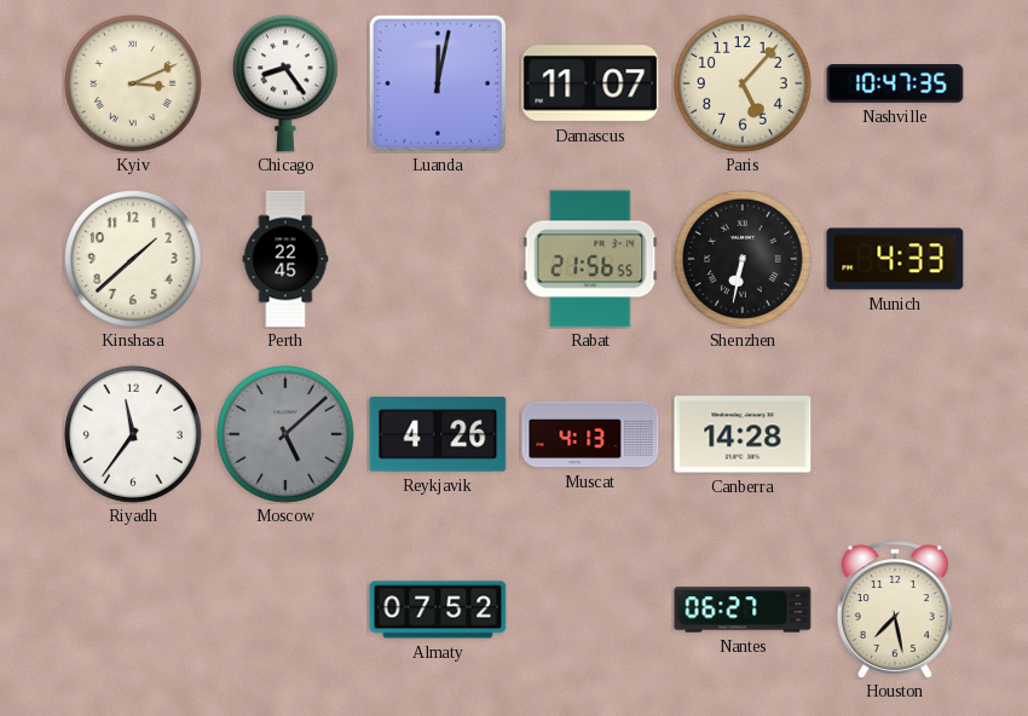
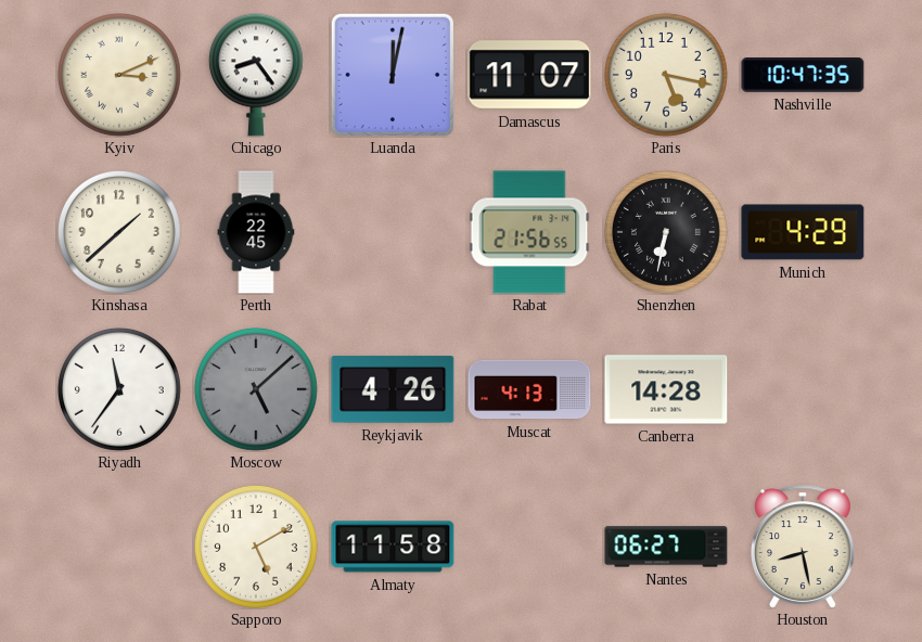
Paris: 5:07 -> 5:17 (666, 75)
Munich: 4:33 -> 4:29 (803, 232)
Sapporo: none -> 5:10 (256, 547)
Almaty: 07:52 -> 11:58 (393, 547)
Houston: 7:28 -> 8:28 (803, 547)
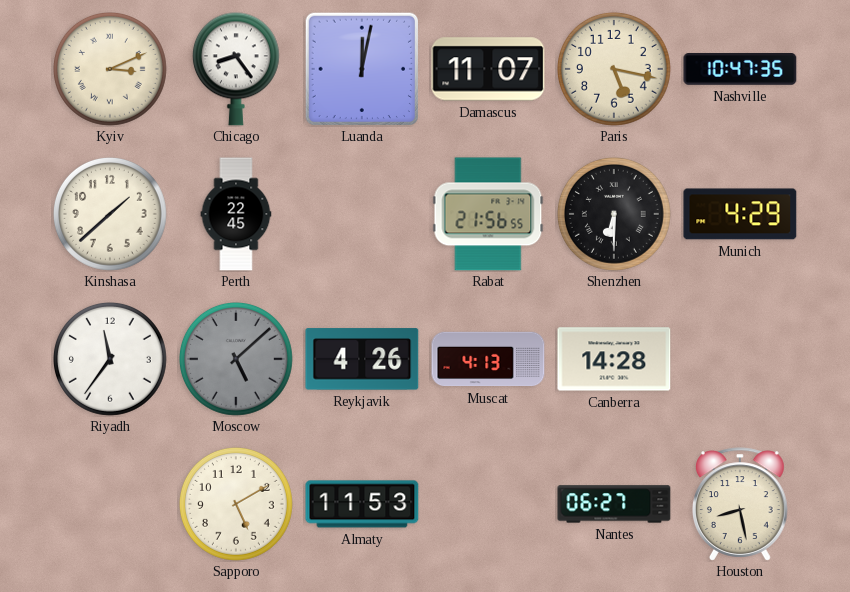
Shenzhen: 6:32 -> 6:30 (614, 214)
Almaty: 11:58 -> 11:53 (362, 504)
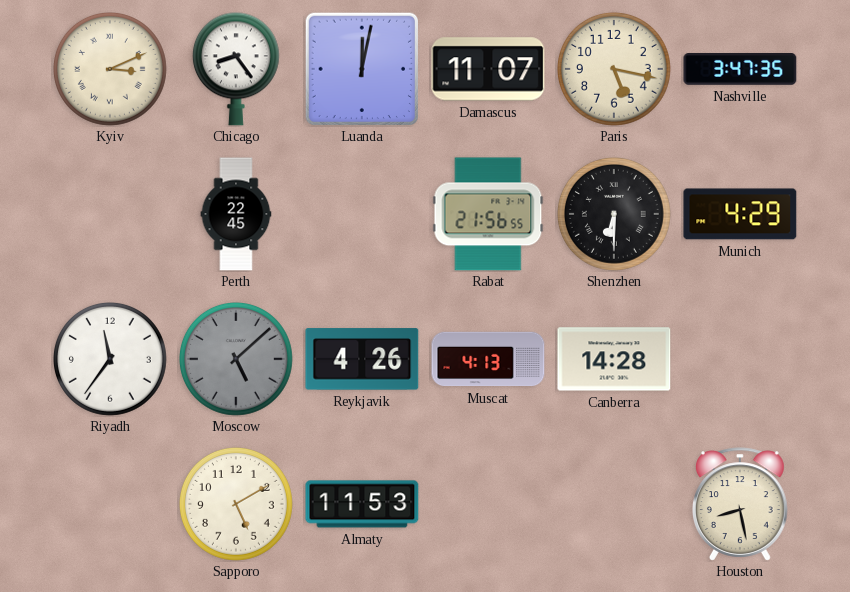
Nashville: 10:47 -> 3:47 (740, 69)
Kinshasa: 1:38 -> none (110, 214)
Nantes: 06:27 -> none (614, 504)
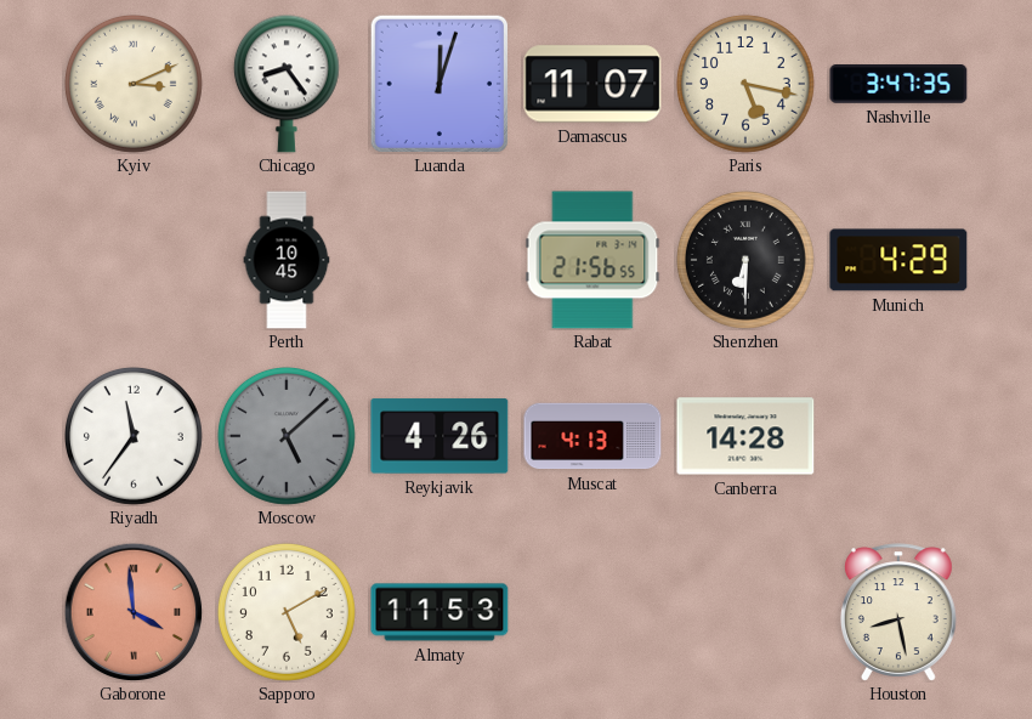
Luanda: 12:02 -> 12:03 (438, 83)
Perth: 22:45 -> 10:45 (287, 260)
Gaborone: none -> 3:59 (134, 612)
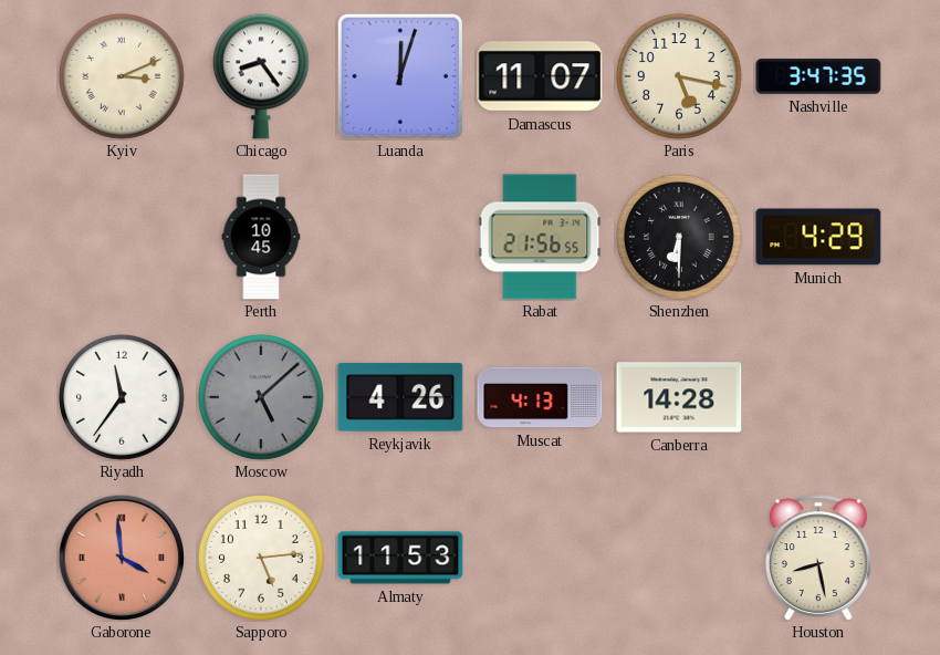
Sapporo: 5:10 -> 5:14 (261, 558)
